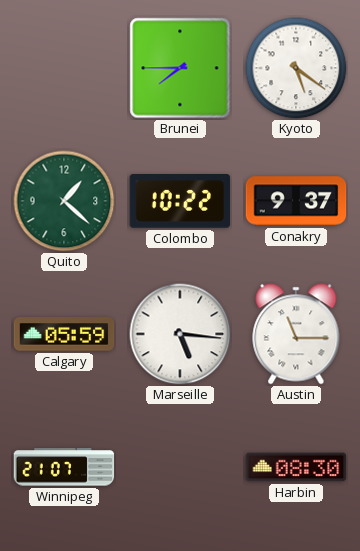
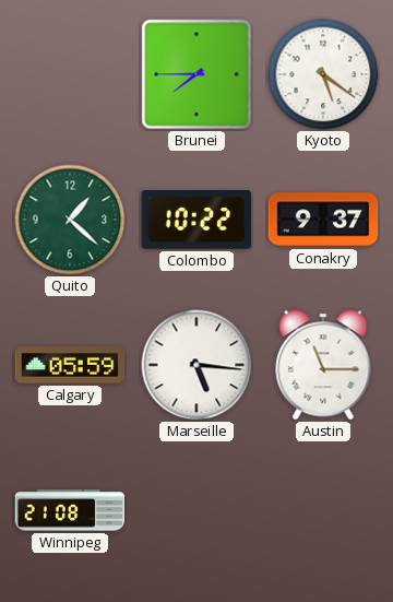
Winnipeg: 21:07 -> 21:08 (70, 510)
Harbin: 08:30 -> none (296, 467)
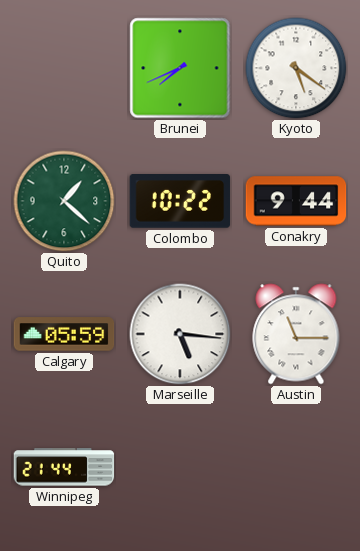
Brunei: 7:45 -> 7:41 (180, 68)
Conakry: 9:37 -> 9:44 (296, 201)
Winnipeg: 21:08 -> 21:44 (64, 467)
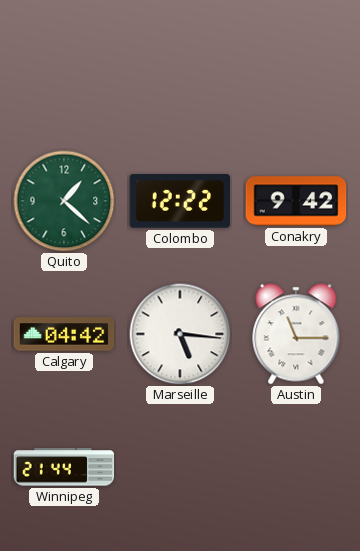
Brunei: 7:41 -> none (180, 68)
Kyoto: 5:21 -> none (296, 68)
Colombo: 10:22 -> 12:22 (180, 201)
Conakry: 9:44 -> 9:42 (296, 201)
Calgary: 05:59 -> 04:42 (64, 334)
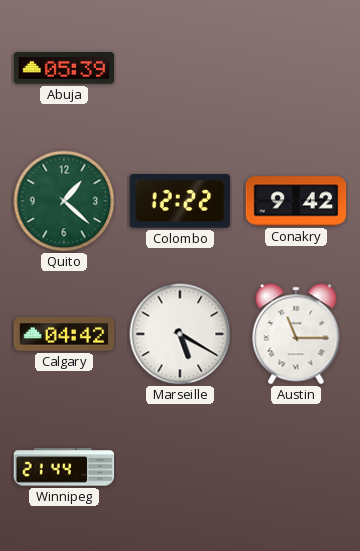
Abuja: none -> 05:39 (64, 68)
Marseille: 5:16 -> 5:20 (180, 334)
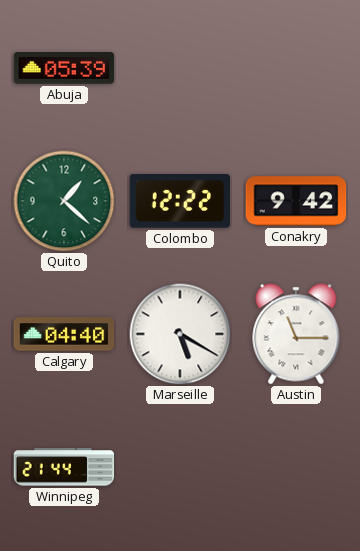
Calgary: 04:42 -> 04:40 (64, 334)
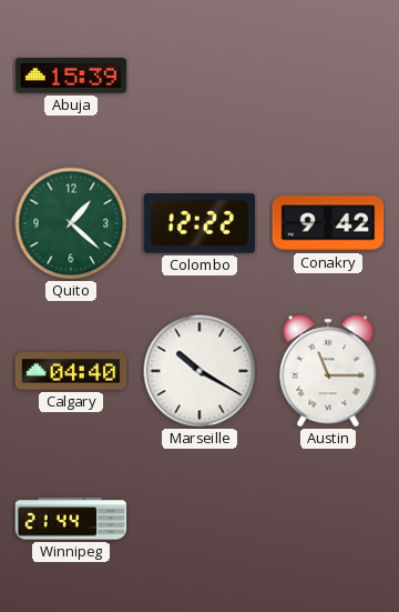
Abuja: 05:39 -> 15:39 (71, 76)
Marseille: 5:20 -> 10:20 (199, 371)
